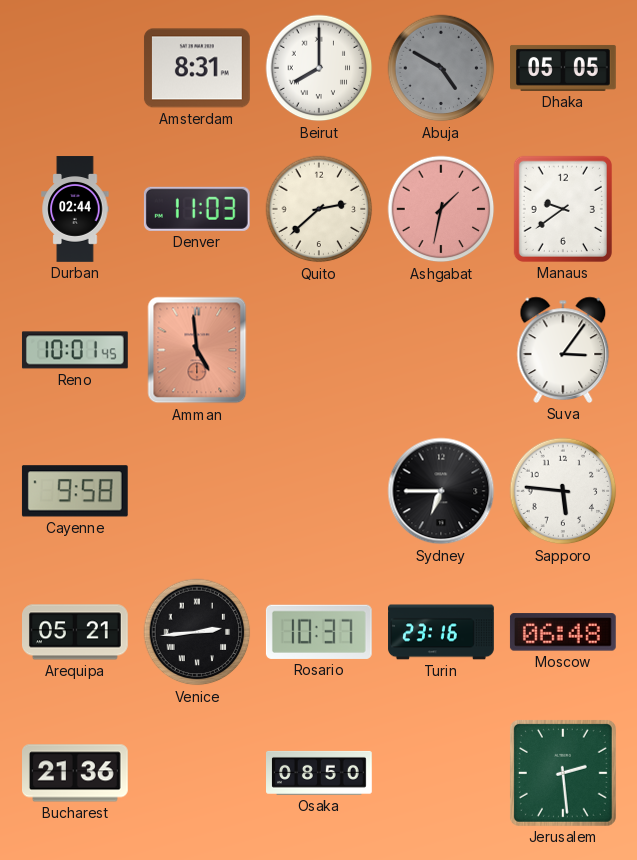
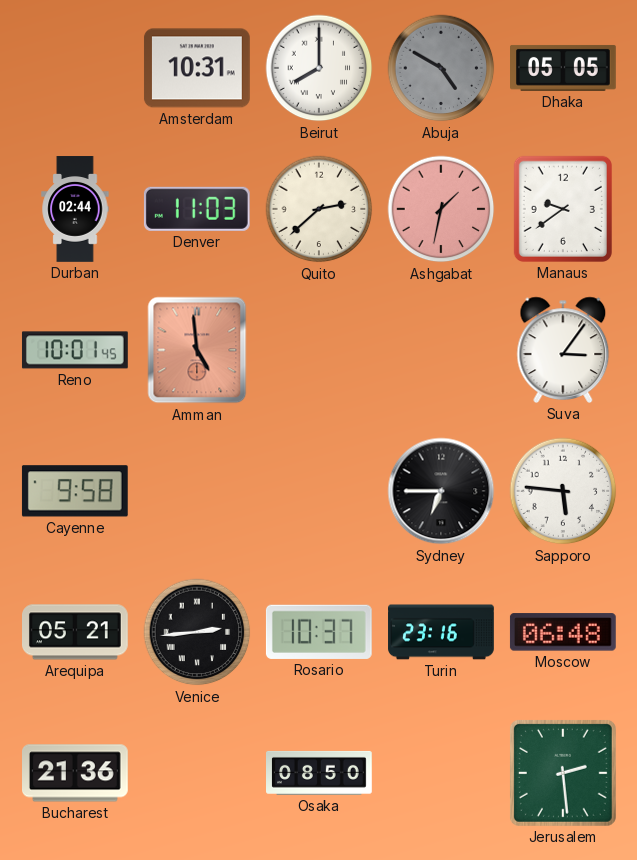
Amsterdam: 8:31 -> 10:31 (197, 68)
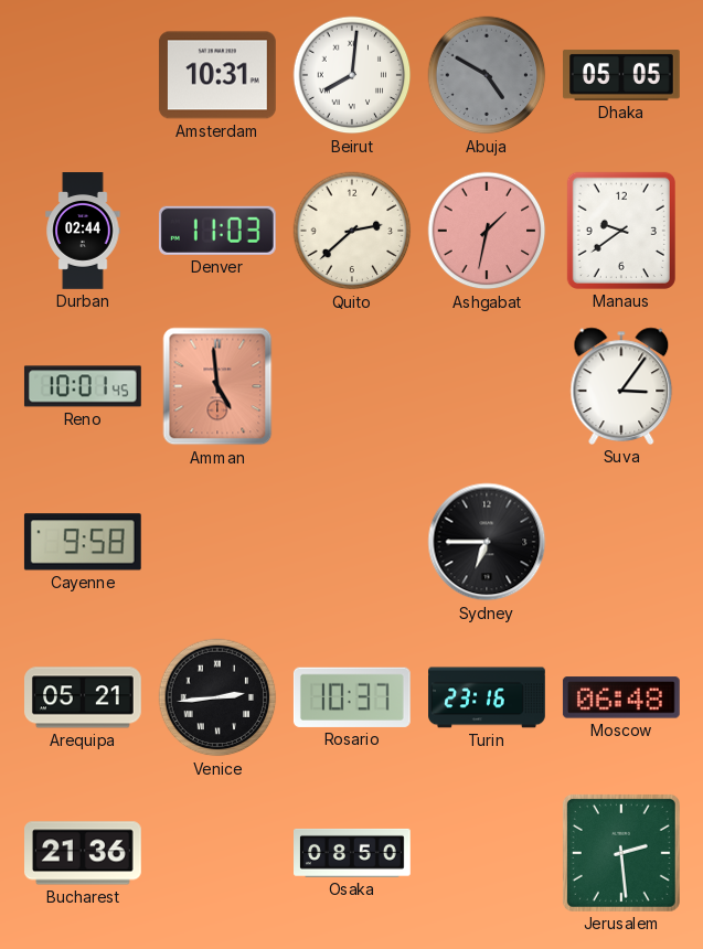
Beirut: 8:00 -> 8:01 (352, 75)
Sapporo: 5:46 -> none (563, 491)
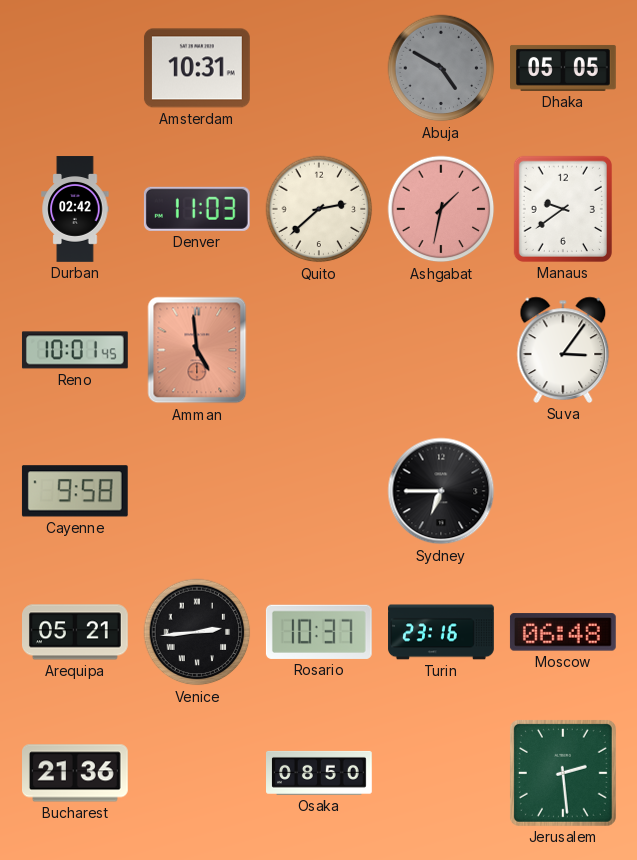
Beirut: 8:01 -> none (352, 75)
Durban: 02:44 -> 02:42 (75, 209)
